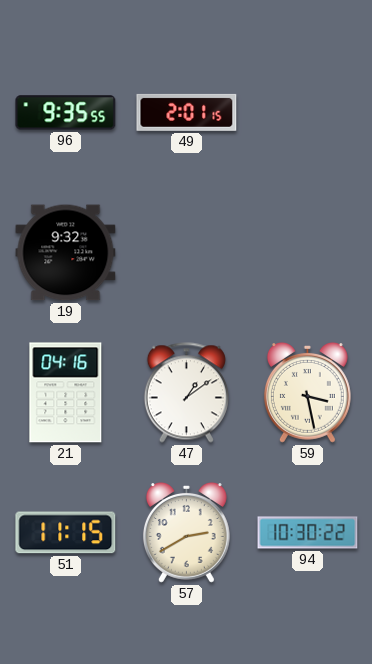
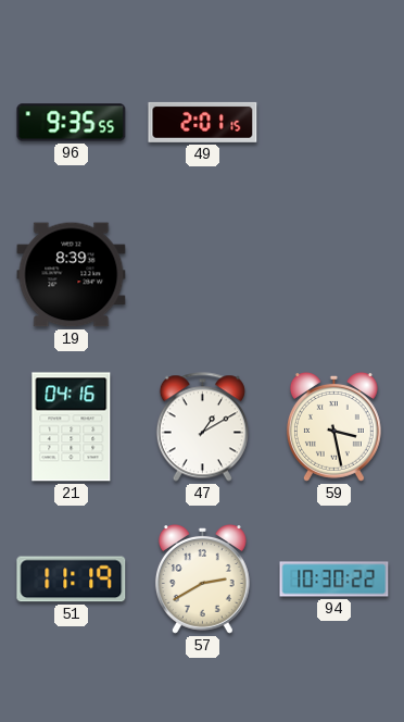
19: 9:32 -> 8:39 (72, 275)
47: 1:09 -> 1:10 (202, 427)
51: 11:15 -> 11:19 (72, 580)
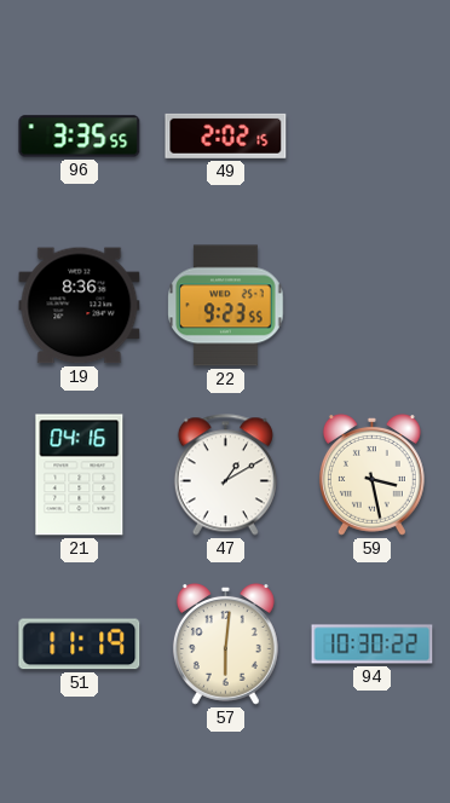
96: 9:35 -> 3:35 (80, 137)
49: 2:01 -> 2:02 (226, 135)
19: 8:39 -> 8:36 (80, 306)
22: none -> 9:23 (226, 306)
57: 2:40 -> 6:01 (225, 645)
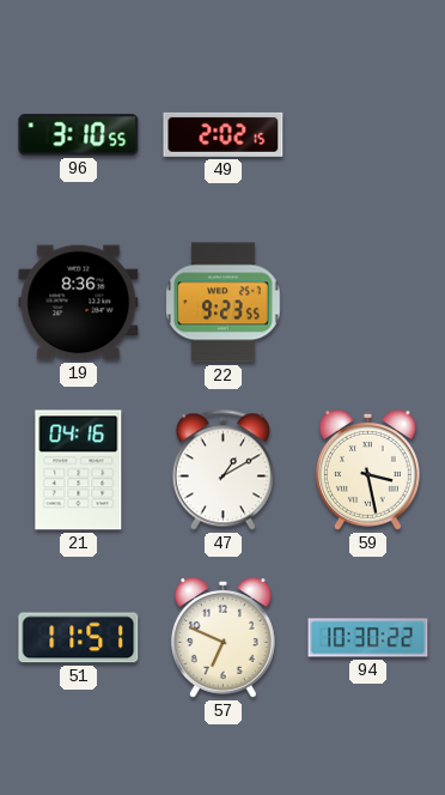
96: 3:35 -> 3:10 (79, 135)
51: 11:19 -> 11:51 (79, 638)
57: 6:01 -> 6:49 (222, 638)
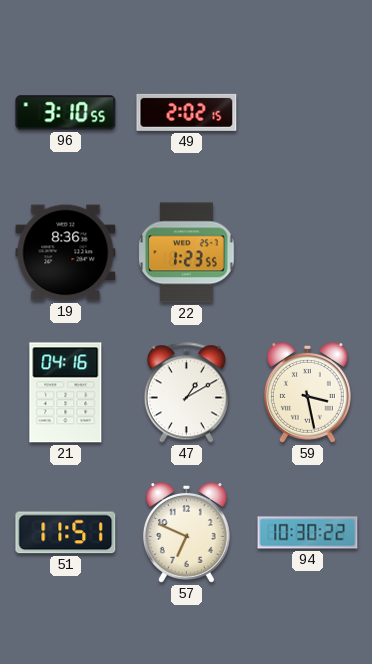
22: 9:23 -> 1:23 (187, 253)
